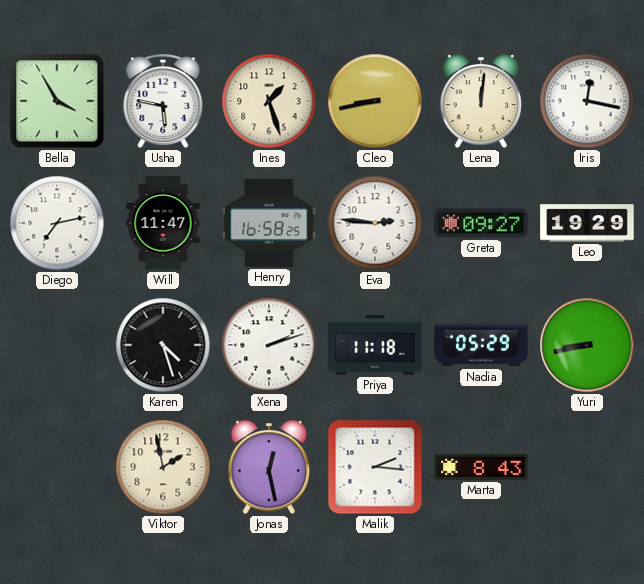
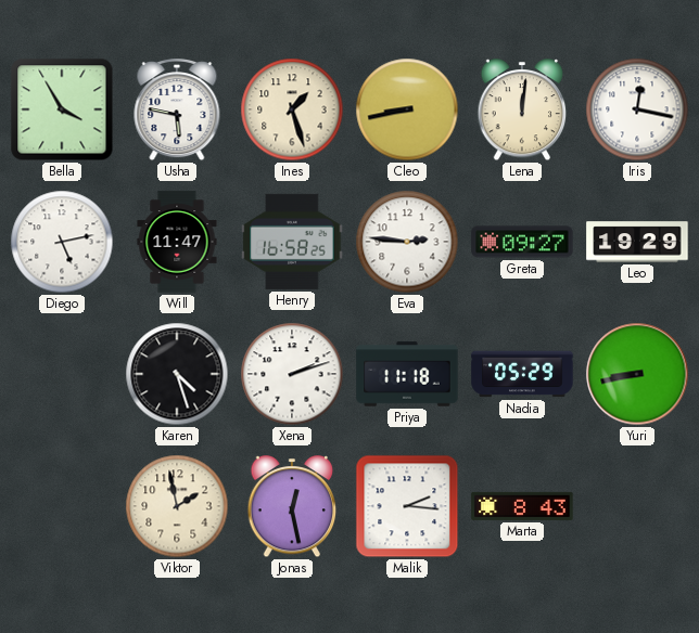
Diego: 7:13 -> 5:13 (62, 242)
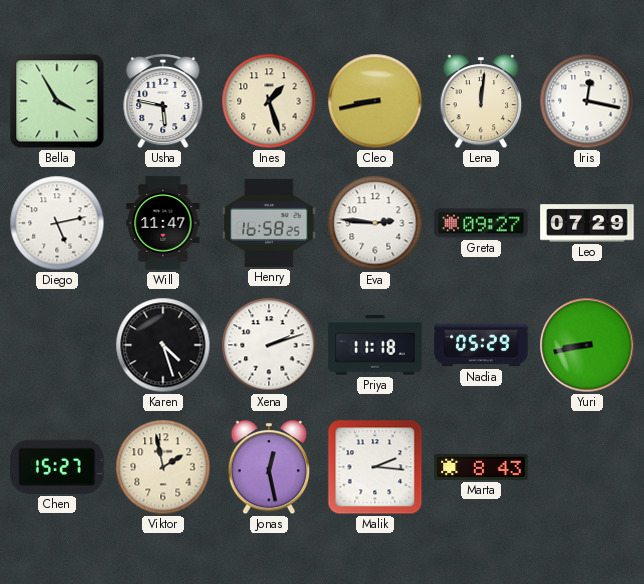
Leo: 19:29 -> 07:29 (587, 223)
Chen: none -> 15:27 (57, 467)
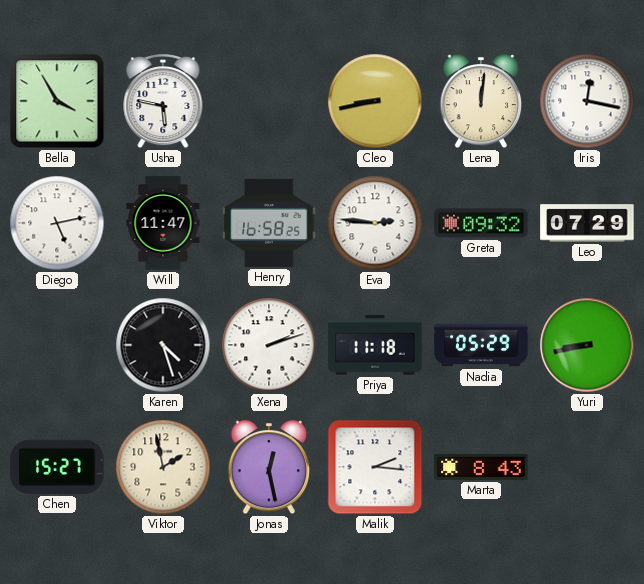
Ines: 1:27 -> none (269, 101)
Greta: 09:27 -> 09:32 (481, 223)
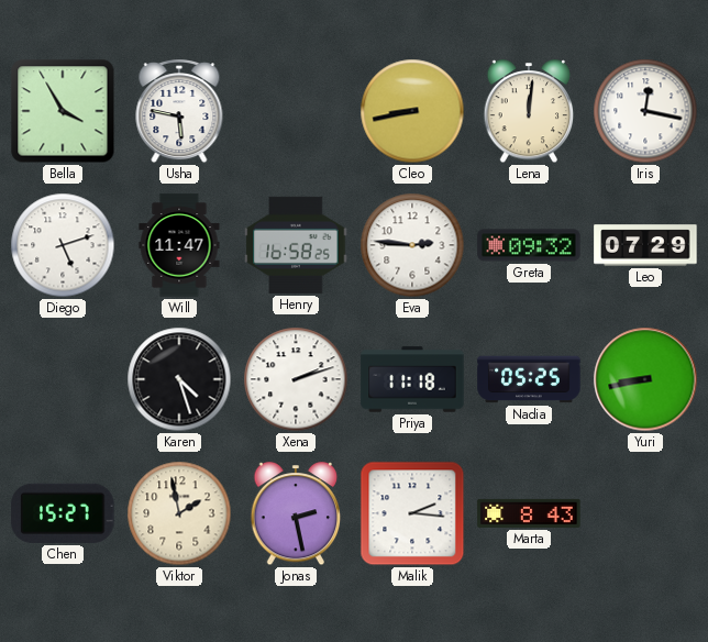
Diego: 5:13 -> 5:12 (63, 245)
Nadia: 05:29 -> 05:25 (529, 379)
Jonas: 12:28 -> 2:28 (296, 514)
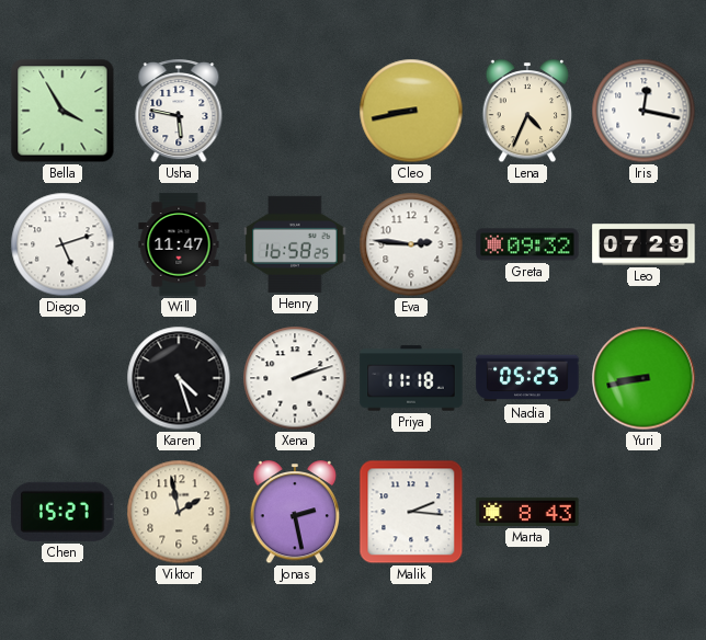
Lena: 12:01 -> 4:34 (527, 112)
